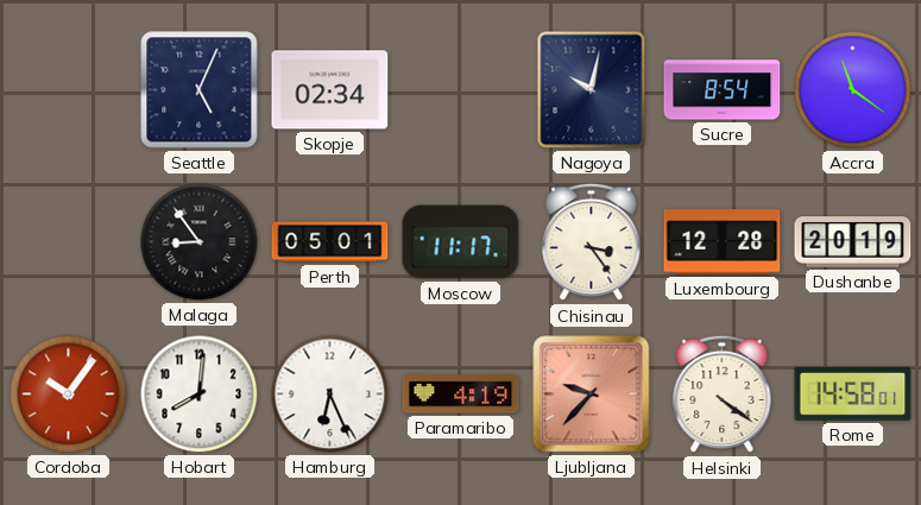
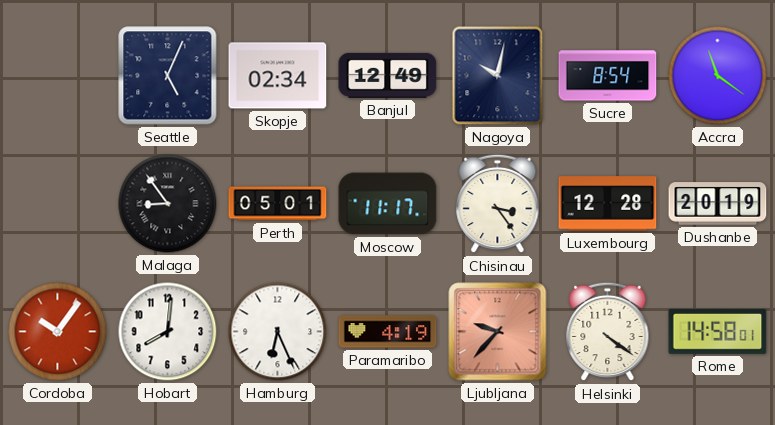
Banjul: none -> 12:49 (388, 75)
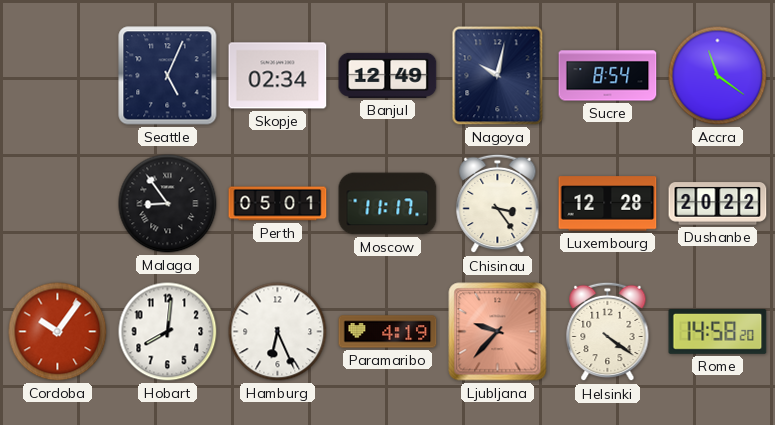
Dushanbe: 20:19 -> 20:22 (718, 204)
Rome: 14:58:01 -> 14:58:20 (718, 331)
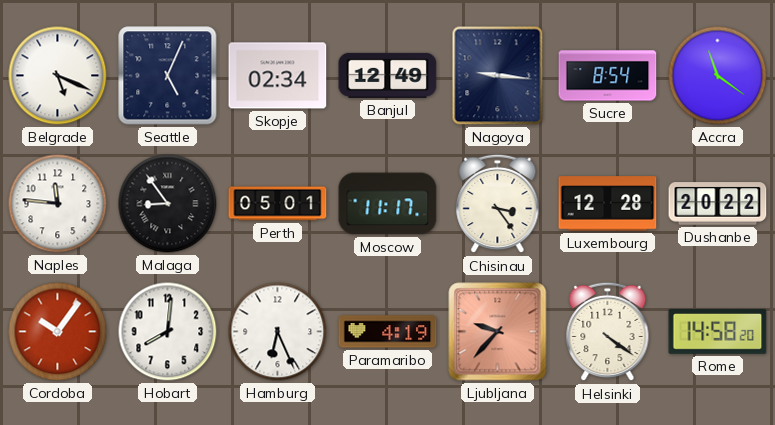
Belgrade: none -> 5:19 (58, 76)
Nagoya: 10:02 -> 9:16 (498, 76)
Naples: none -> 11:46 (58, 204)
